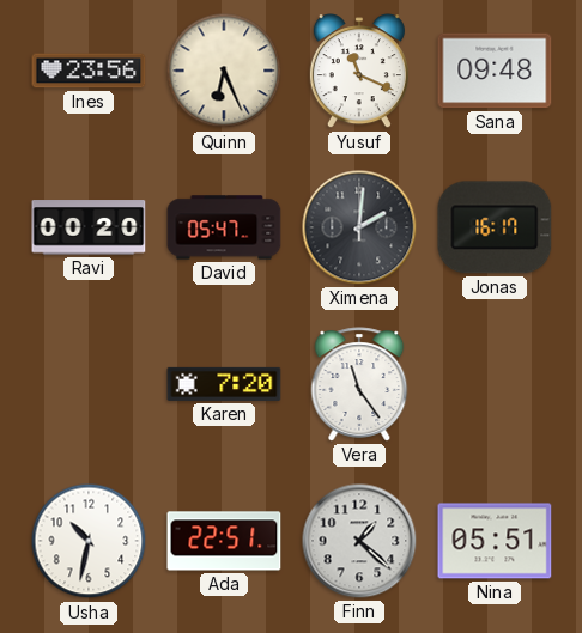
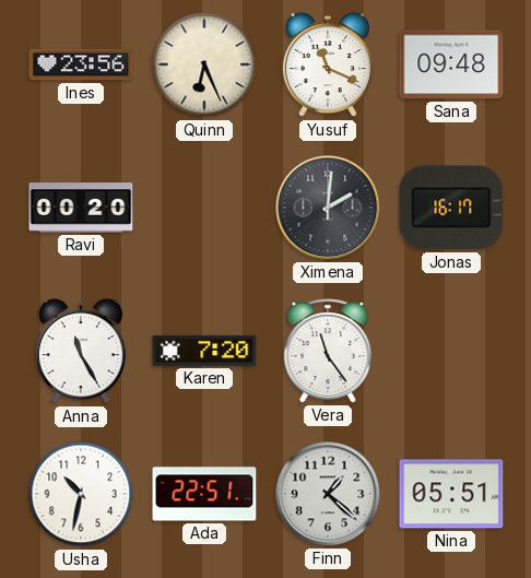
David: 05:47 -> none (224, 227)
Anna: none -> 11:25 (81, 352)
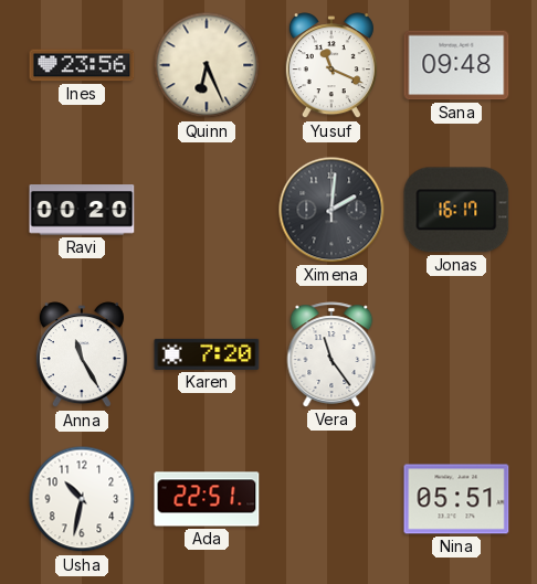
Finn: 1:22 -> none (328, 494)
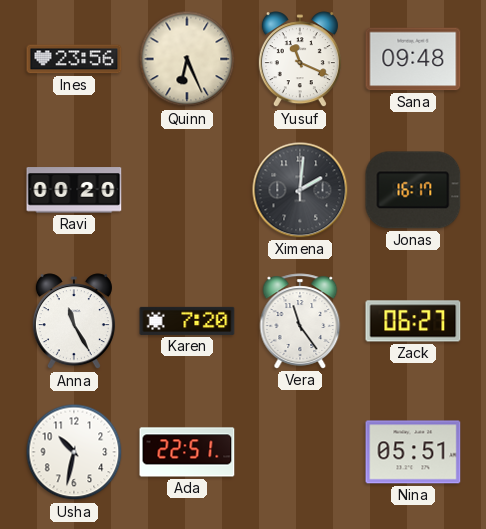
Zack: none -> 06:27 (413, 321)
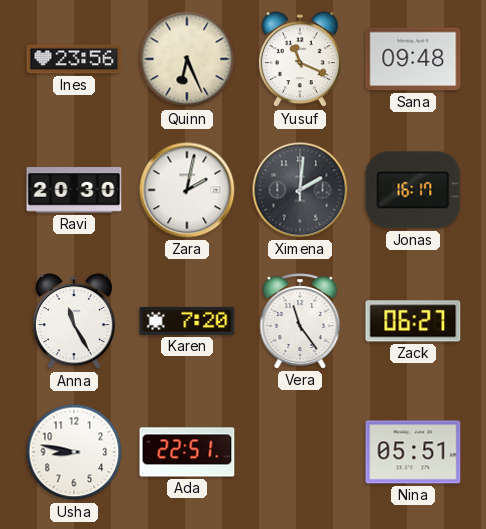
Ravi: 00:20 -> 20:30 (74, 190)
Zara: none -> 2:02 (187, 190)
Usha: 10:32 -> 8:47 (74, 452)
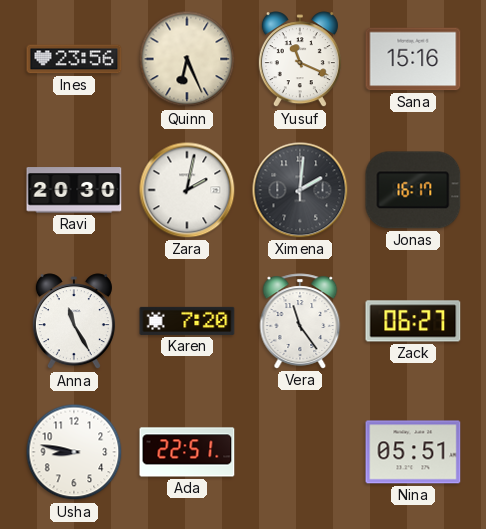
Sana: 09:48 -> 15:16 (413, 59)
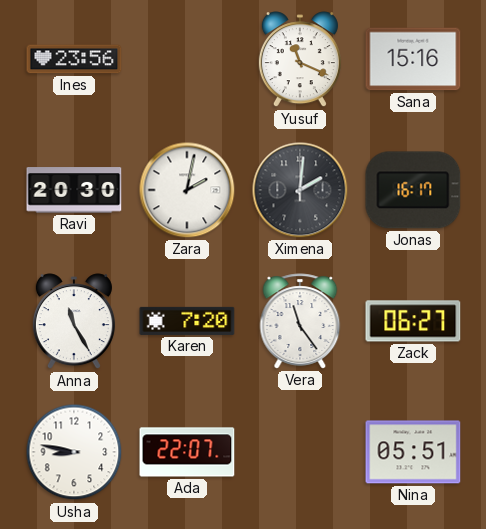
Quinn: 6:26 -> none (187, 59)
Ada: 22:51 -> 22:07 (187, 452)
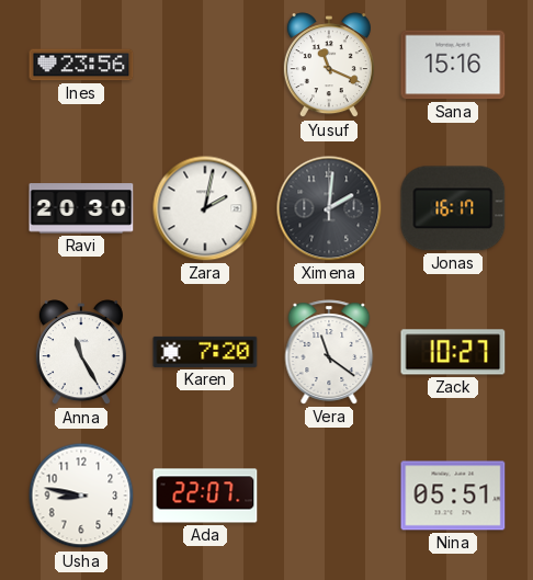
Vera: 11:24 -> 11:21 (329, 352)
Zack: 06:27 -> 10:27 (453, 352)
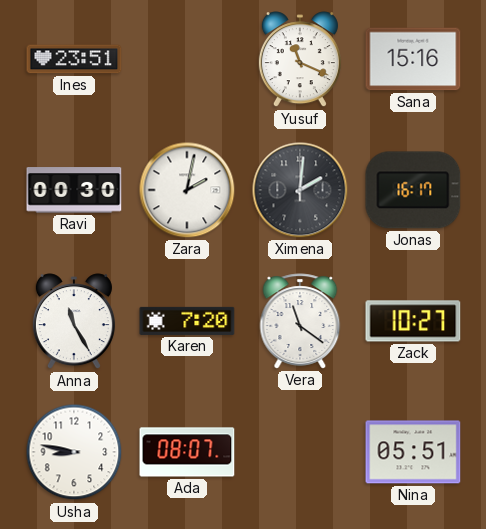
Ines: 23:56 -> 23:51 (74, 59)
Ravi: 20:30 -> 00:30 (74, 190)
Ada: 22:07 -> 08:07 (187, 452)
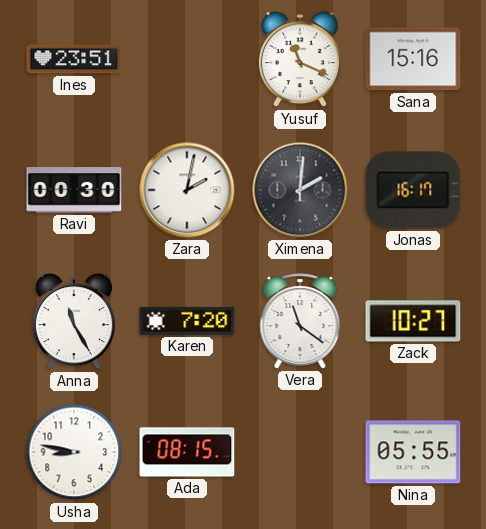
Ada: 08:07 -> 08:15 (187, 452)
Nina: 05:51 -> 05:55 (413, 452)
